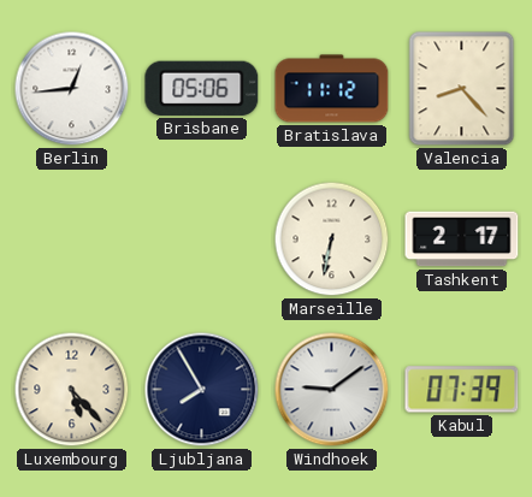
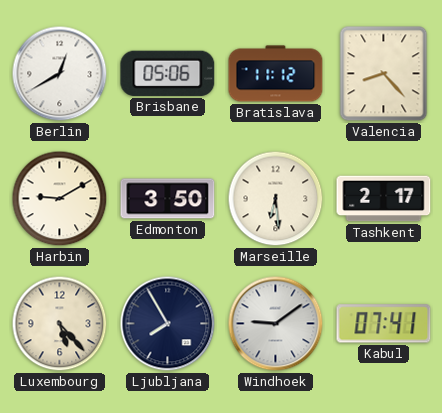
Berlin: 12:44 -> 12:40 (60, 74)
Harbin: none -> 9:10 (60, 199)
Edmonton: none -> 3:50 (168, 199)
Marseille: 6:32 -> 6:29 (276, 199)
Kabul: 07:39 -> 07:41 (384, 324)
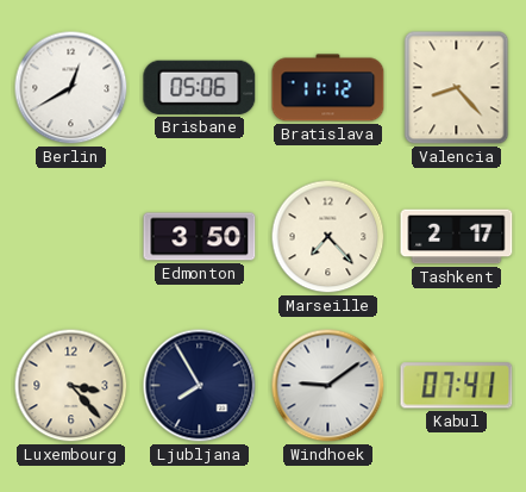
Harbin: 9:10 -> none (60, 199)
Marseille: 6:29 -> 7:23 (328, 237)
Luxembourg: 5:23 -> 3:23 (71, 386)
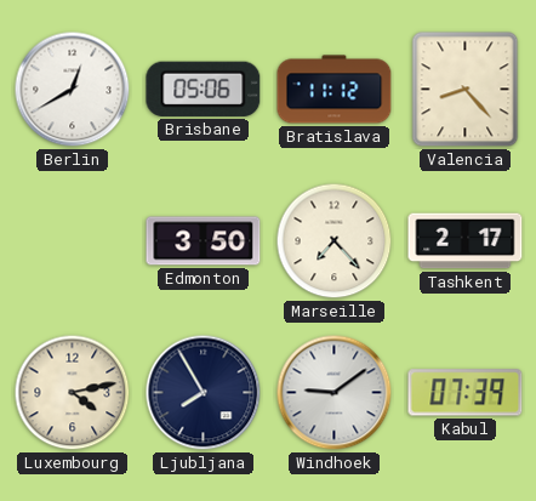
Luxembourg: 3:23 -> 4:13 (73, 393)
Kabul: 07:41 -> 07:39 (466, 393)
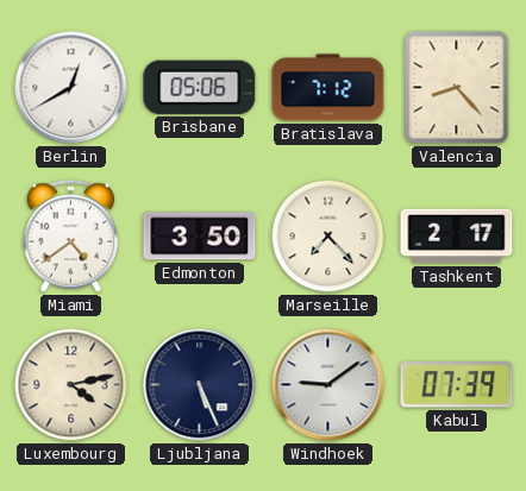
Bratislava: 11:12 -> 7:12 (328, 88)
Miami: none -> 4:39 (71, 237)
Ljubljana: 7:55 -> 5:26 (200, 385)
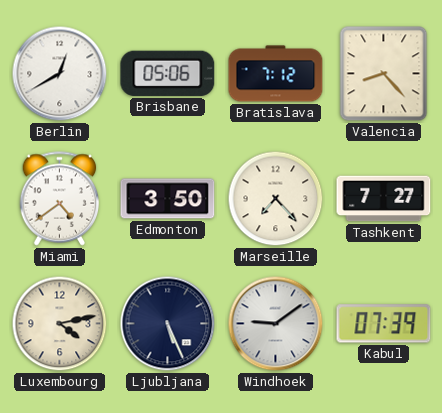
Tashkent: 2:17 -> 7:27 (384, 199)
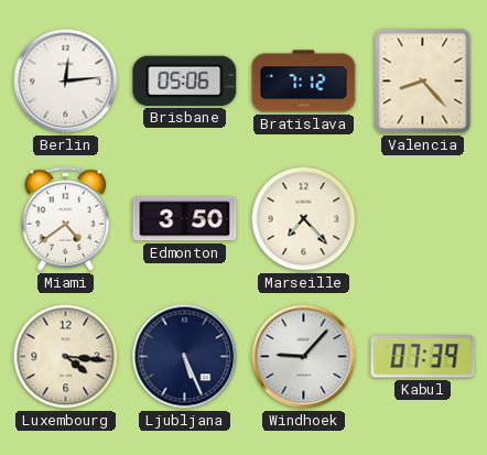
Berlin: 12:40 -> 12:14 (66, 82)
Tashkent: 7:27 -> none (384, 199)
Luxembourg: 4:13 -> 4:16 (66, 357)
Windhoek: 9:09 -> 9:07 (304, 357)
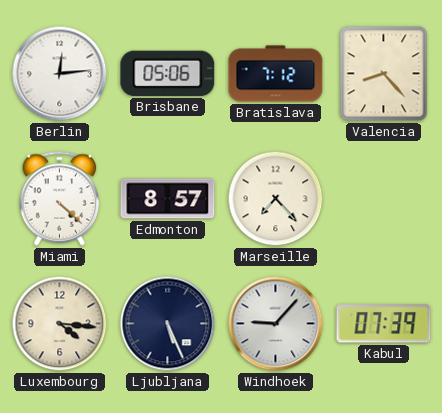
Miami: 4:39 -> 4:22 (60, 199)
Edmonton: 3:50 -> 8:57 (168, 199)
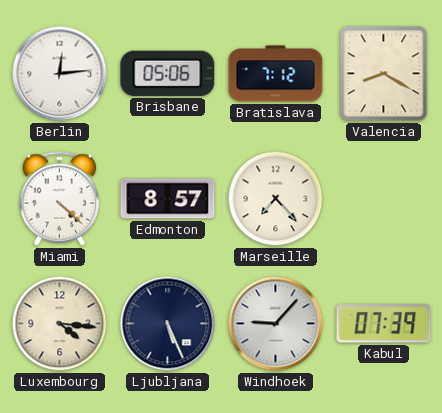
Valencia: 8:23 -> 8:20 (384, 74)
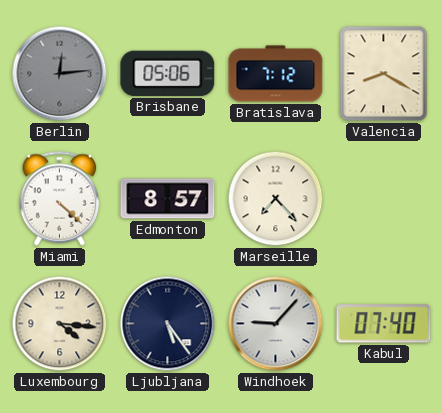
Berlin dial: white -> grey (60, 74)
Ljubljana: 5:26 -> 5:24 (168, 324)
Kabul: 07:39 -> 07:40 (384, 324)
